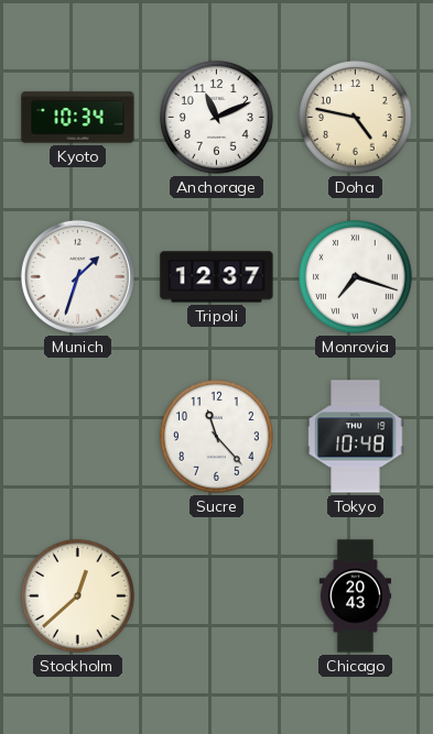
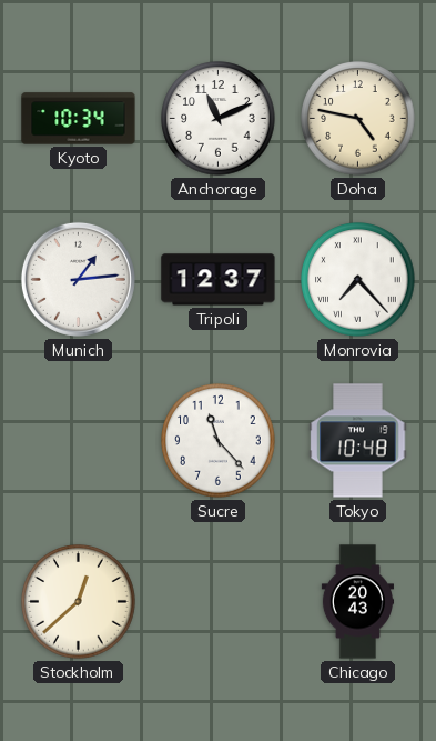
Munich: 1:33 -> 1:14 (78, 279)
Monrovia: 7:18 -> 7:23 (358, 280)
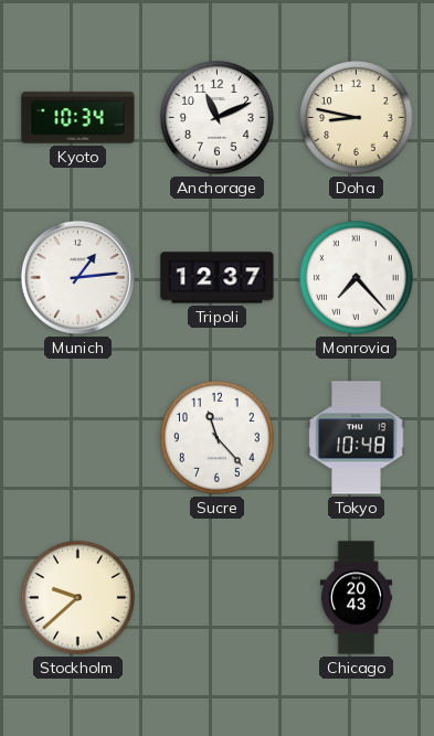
Doha: 4:47 -> 8:47 (357, 118)
Stockholm: 12:38 -> 9:38 (78, 598)
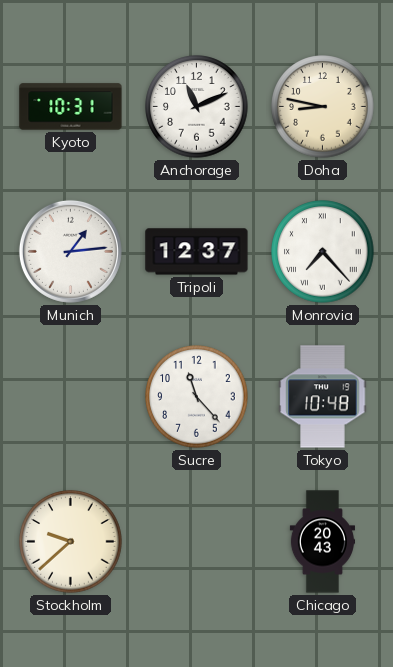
Kyoto: 10:34 -> 10:31 (71, 107)
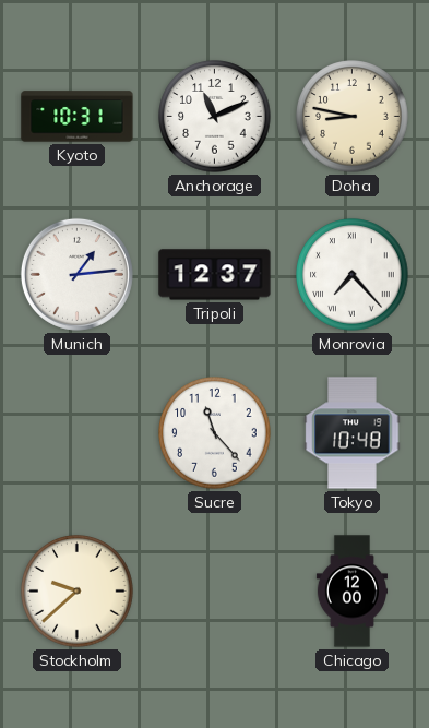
Chicago: 20:43 -> 12:00 (351, 592)
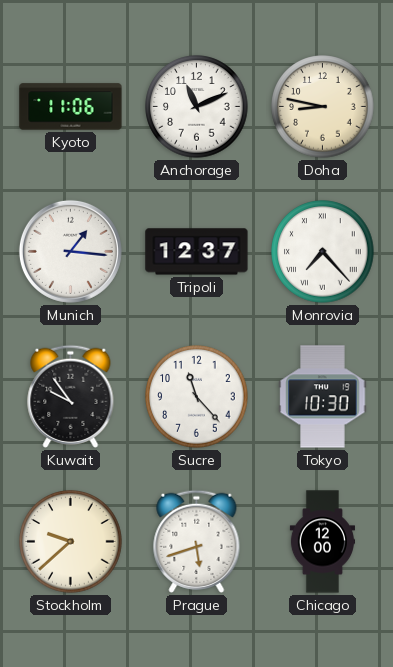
Kyoto: 10:31 -> 11:06 (71, 107)
Munich: 1:14 -> 1:16 (70, 251)
Kuwait: none -> 9:54 (71, 396)
Tokyo: 10:48 -> 10:30 (323, 397)
Prague: none -> 5:42 (197, 541)
